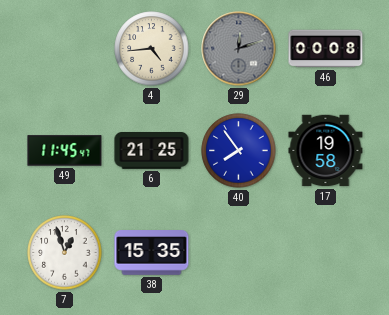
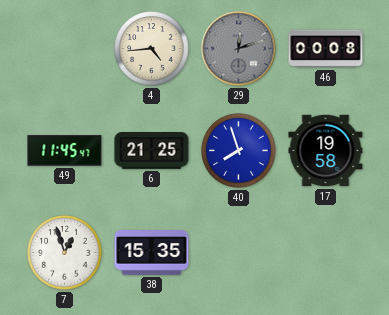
40: 7:54 -> 7:57 (239, 151)
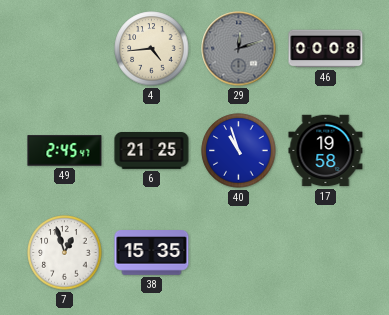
49: 11:45 -> 2:45 (65, 151)
40: 7:57 -> 10:57 (239, 151)
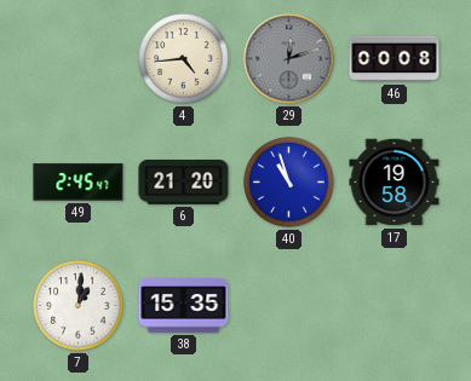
6: 21:25 -> 21:20 (184, 183)
7: 12:57 -> 1:01 (79, 306)
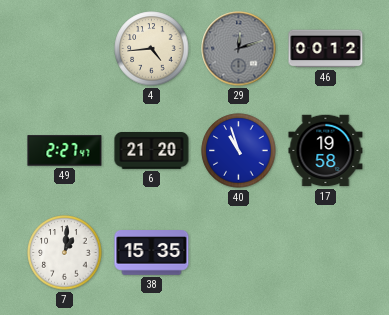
46: 00:08 -> 00:12 (326, 49)
49: 2:45 -> 2:27 (65, 151)
